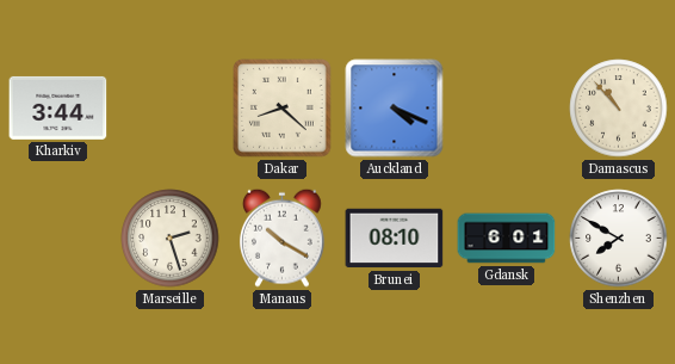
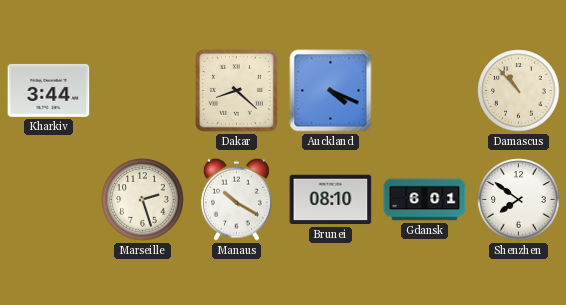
Shenzhen: 7:50 -> 7:51 (519, 200)
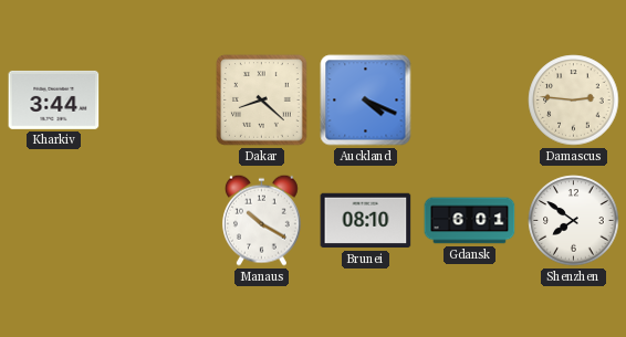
Damascus: 10:53 -> 2:46 (574, 101)
Marseille: 2:27 -> none (143, 200)
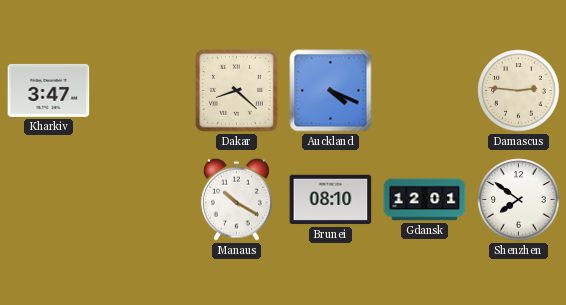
Kharkiv: 3:44 -> 3:47 (49, 90)
Gdansk: 6:01 -> 12:01 (425, 200)
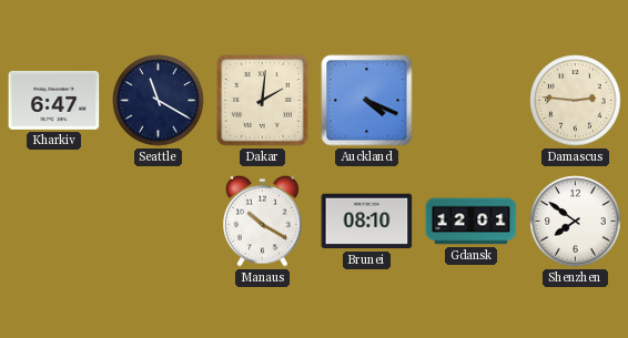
Kharkiv: 3:47 -> 6:47 (54, 100)
Seattle: none -> 11:20 (159, 101)
Dakar: 8:22 -> 2:01 (263, 101)
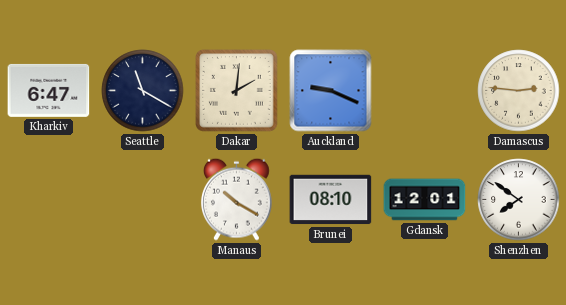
Auckland: 4:19 -> 9:19 (331, 91)
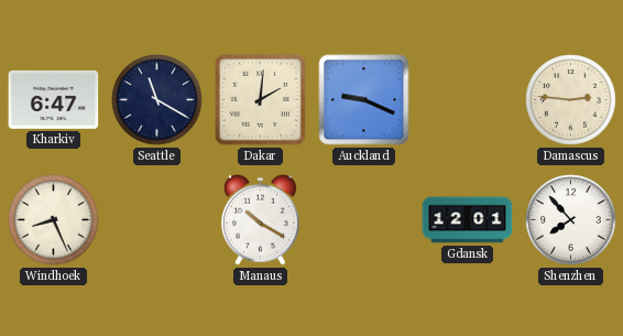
Windhoek: none -> 8:26 (54, 220)
Brunei: 08:10 -> none (331, 200)
Shenzhen: 7:51 -> 7:53 (571, 220)
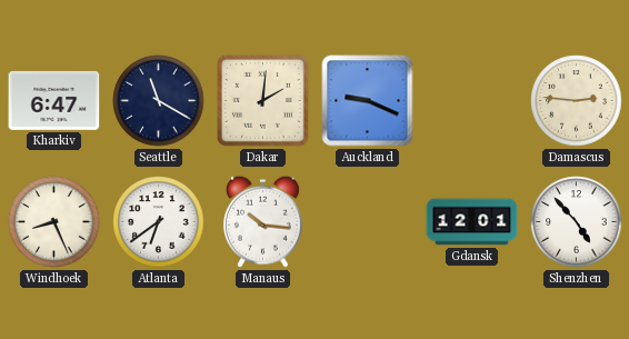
Atlanta: none -> 6:39 (159, 222)
Manaus: 10:20 -> 10:16 (262, 221)
Shenzhen: 7:53 -> 4:53 (577, 222)
